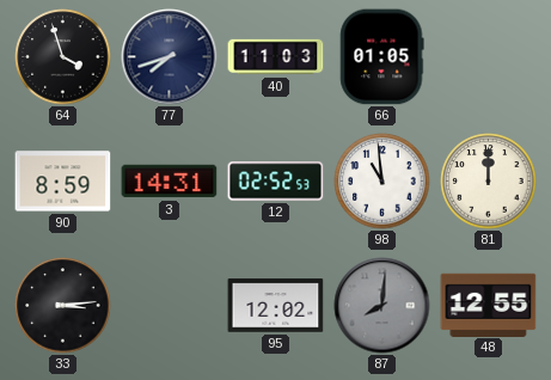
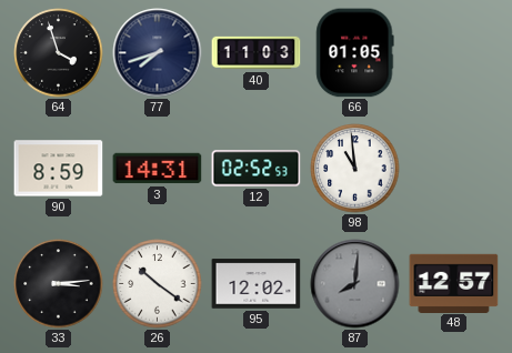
81: 12:00 -> none (489, 182)
26: none -> 10:21 (158, 284)
48: 12:55 -> 12:57 (454, 283)
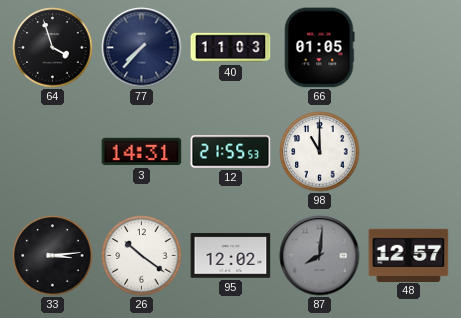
77: 7:42 -> 7:37 (142, 48)
90: 8:59 -> none (59, 169)
12: 02:52 -> 21:55 (231, 152)
98: 10:59 -> 11:00 (320, 152)
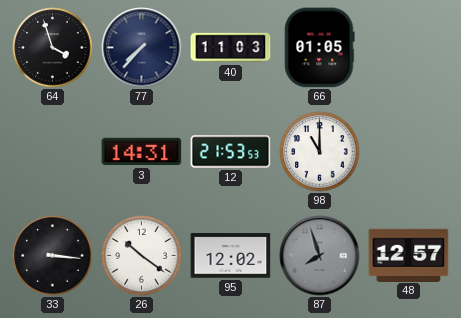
12: 21:55 -> 21:53 (231, 152)
33: 3:14 -> 3:16 (53, 256)
87: 8:01 -> 7:57 (320, 256)
